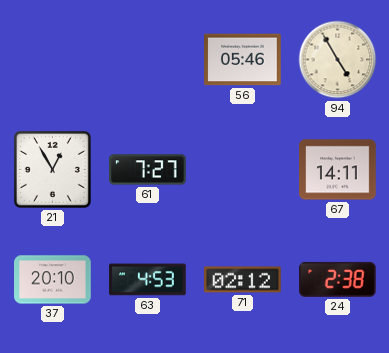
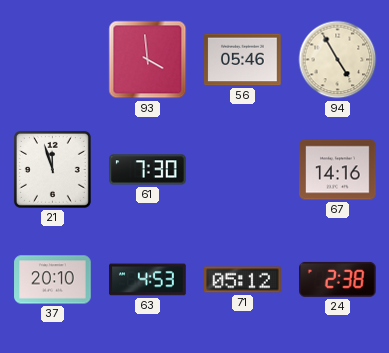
93: none -> 3:59 (148, 60)
21: 12:55 -> 11:57 (52, 169)
61: 7:27 -> 7:30 (148, 170)
67: 14:11 -> 14:16 (338, 170)
71: 02:12 -> 05:12 (243, 280)
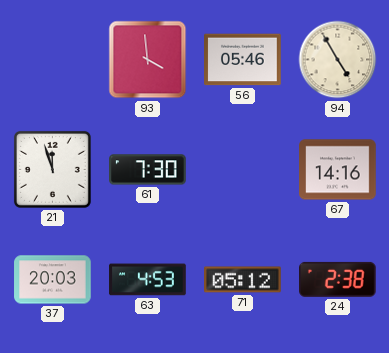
37: 20:10 -> 20:03 (53, 280)
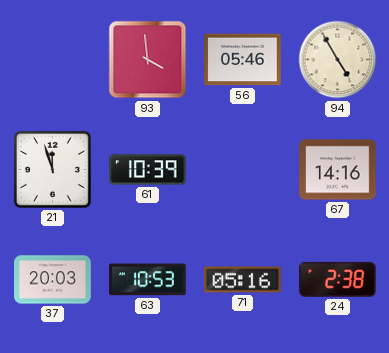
61: 7:30 -> 10:39 (148, 170)
63: 4:53 -> 10:53 (148, 280)
71: 05:12 -> 05:16 (243, 280)
